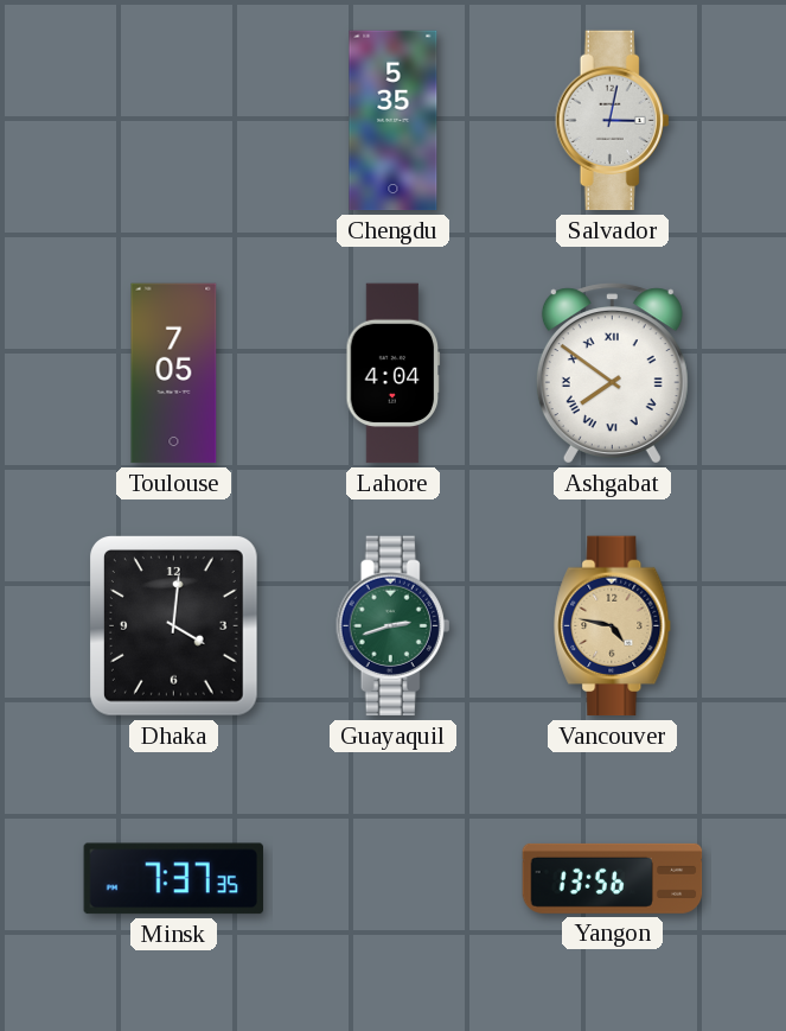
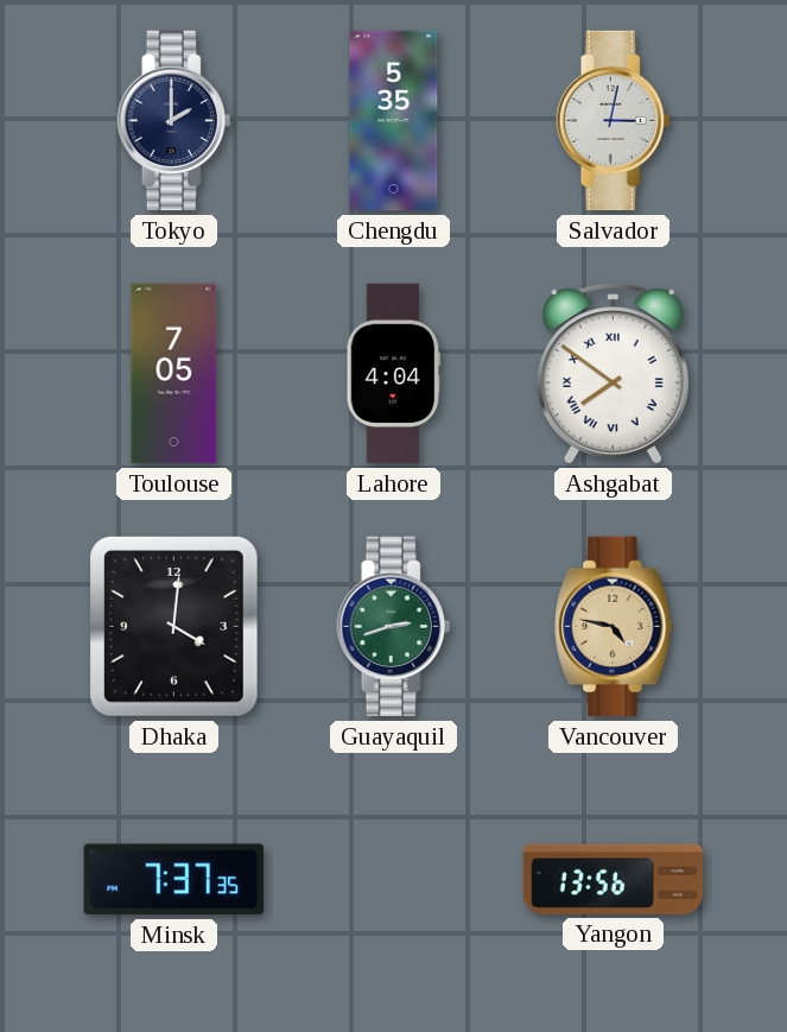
Tokyo: none -> 2:00 (174, 121)
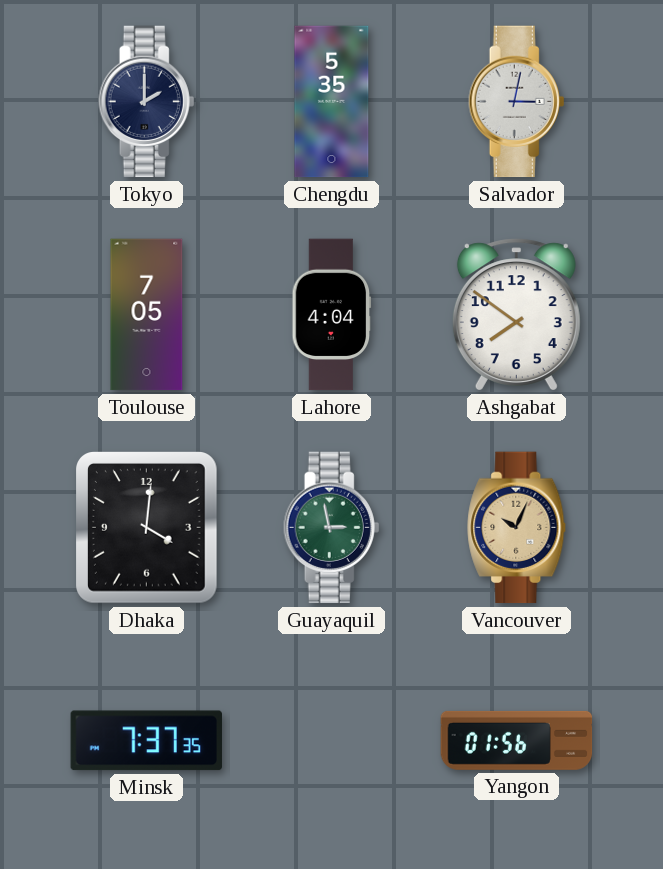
Ashgabat numerals: Roman -> Arabic (516, 315)
Guayaquil: 2:42 -> 2:58 (332, 528)
Vancouver: 4:47 -> 10:04 (517, 528)
Yangon: 13:56 -> 01:56 (517, 740)
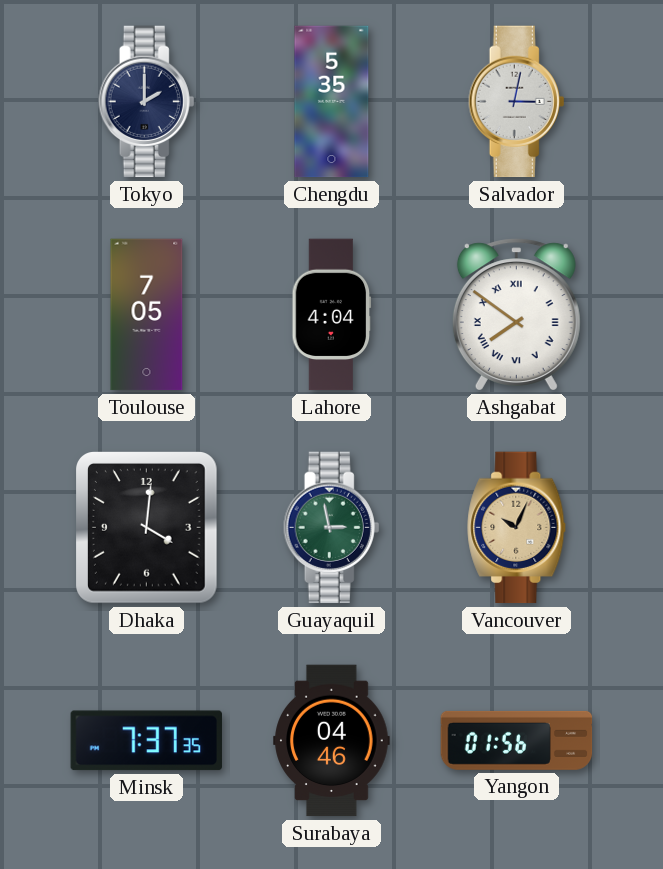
Ashgabat numerals: Arabic -> Roman (516, 315)
Surabaya: none -> 04:46 (332, 741)
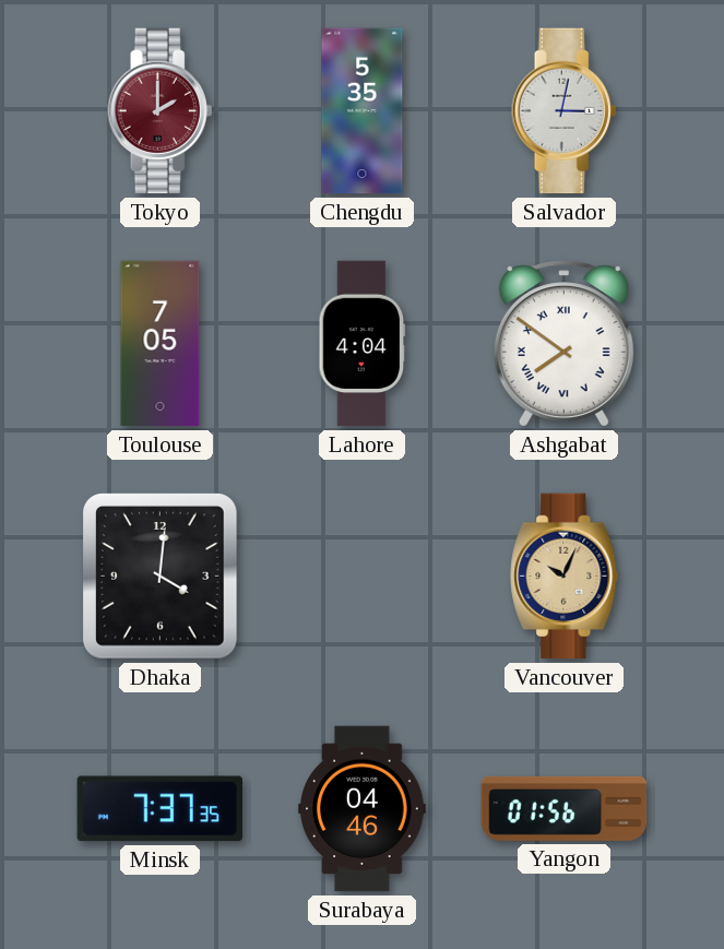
Tokyo dial: navy -> burgundy (161, 111)
Guayaquil: 2:58 -> none (332, 528)
